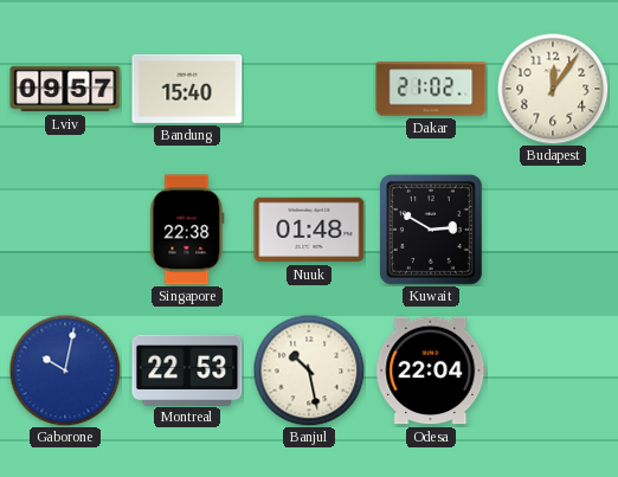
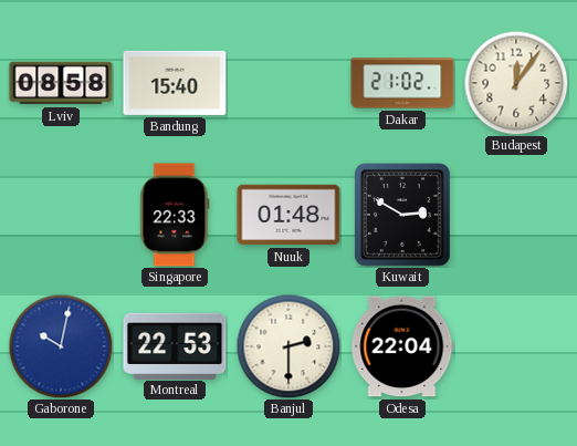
Lviv: 09:57 -> 08:58 (61, 83)
Singapore: 22:38 -> 22:33 (175, 215)
Banjul: 10:28 -> 2:30 (288, 346)
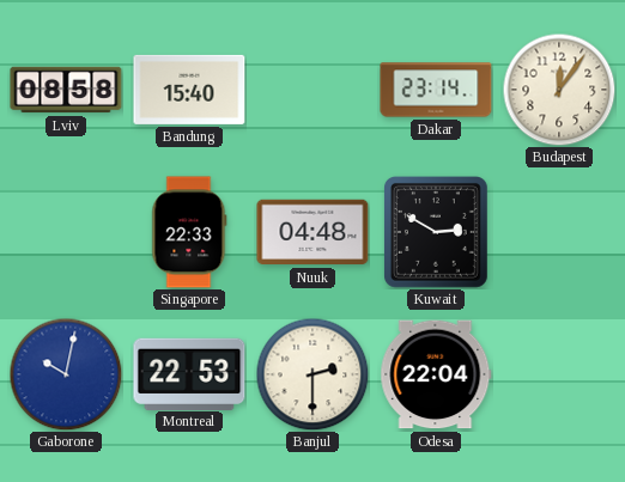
Dakar: 21:02 -> 23:14 (436, 90)
Nuuk: 01:48 -> 04:48 (313, 232)
